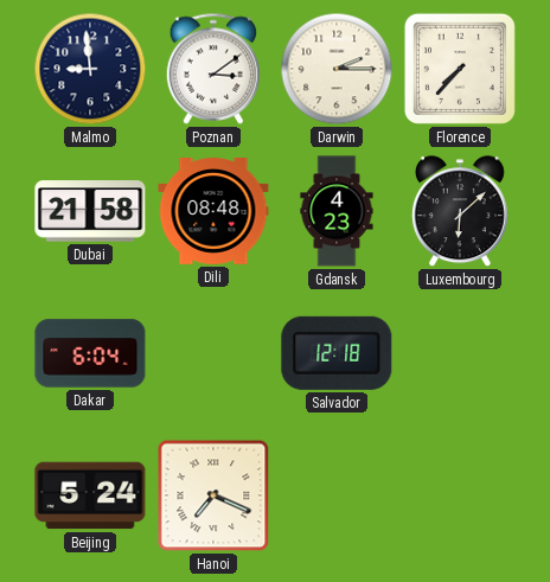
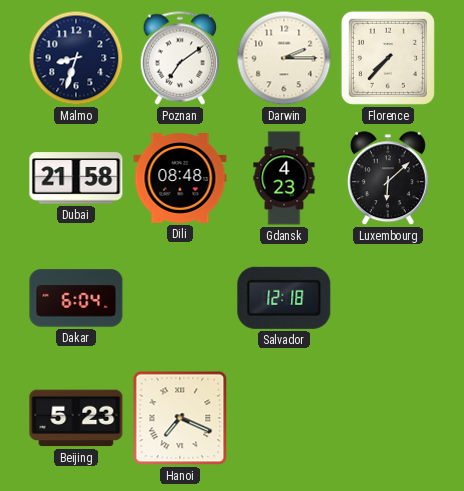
Malmo: 8:59 -> 8:33 (76, 58)
Poznan: 3:09 -> 7:09 (180, 58)
Beijing: 5:24 -> 5:23 (76, 418)
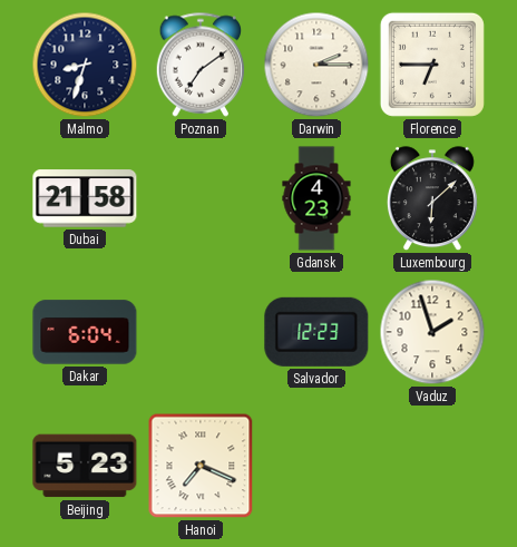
Florence: 7:37 -> 6:45 (432, 65)
Dili: 08:48 -> none (180, 179)
Salvador: 12:18 -> 12:23 (316, 332)
Vaduz: none -> 1:57 (432, 332)
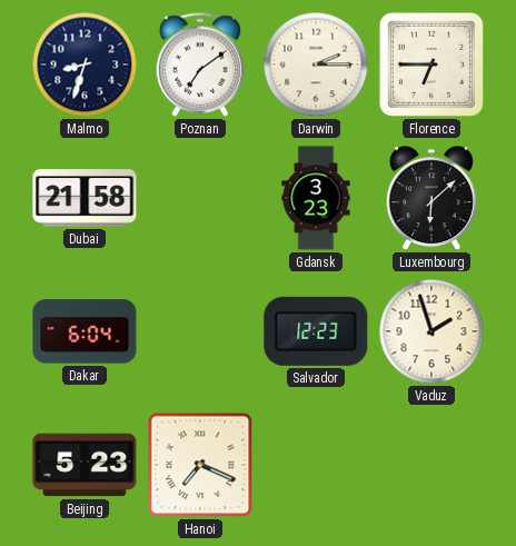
Gdansk: 4:23 -> 3:23 (316, 198)
